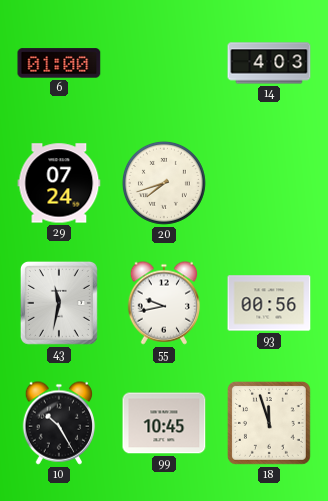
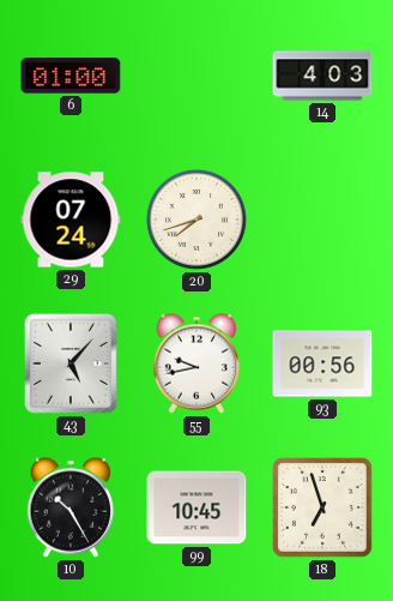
43: 11:32 -> 5:07 (71, 363)
18: 11:57 -> 6:57 (322, 507)
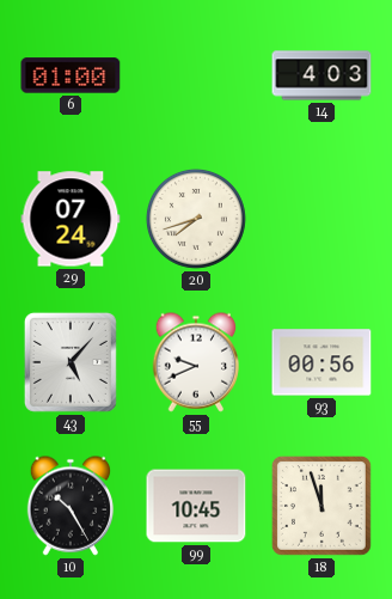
55: 9:43 -> 9:41 (196, 362)
18: 6:57 -> 11:57 (321, 506)
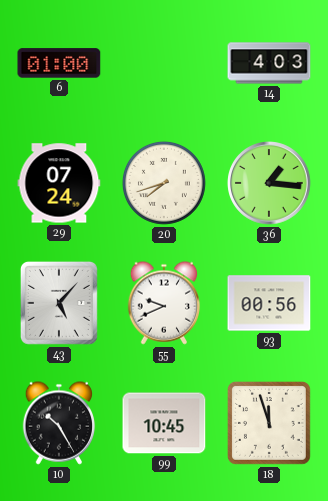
36: none -> 1:16 (269, 183)
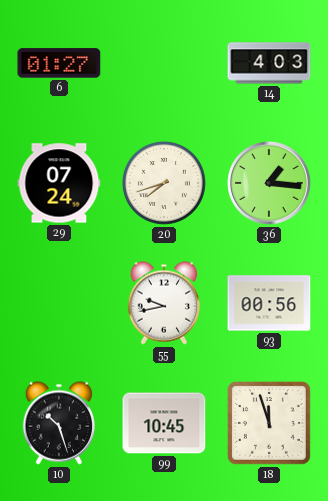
6: 01:00 -> 01:27 (59, 63)
43: 5:07 -> none (59, 303)
55: 9:41 -> 9:43 (164, 303)
10: 10:25 -> 10:27 (59, 423)
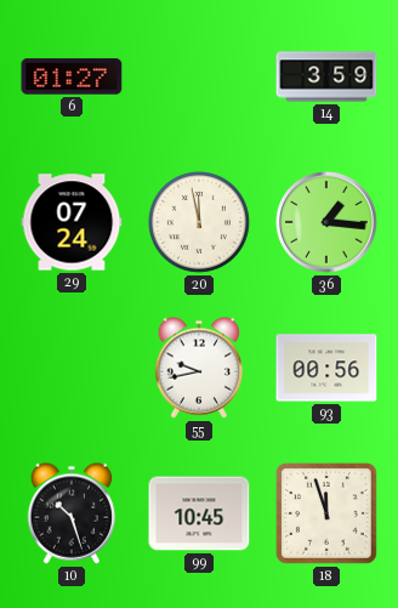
14: 4:03 -> 3:59 (326, 76)
20: 7:42 -> 11:58 (199, 222)
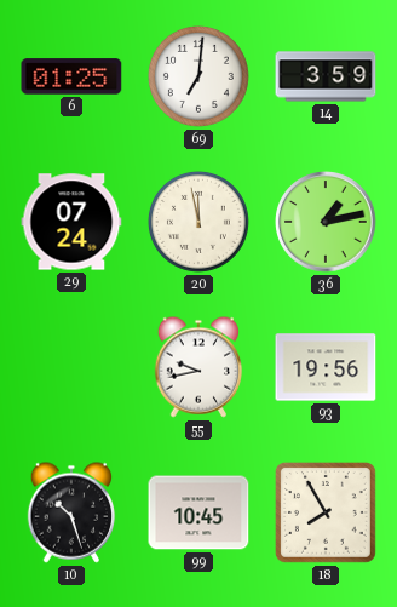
6: 01:27 -> 01:25 (71, 76)
69: none -> 7:01 (198, 76)
36: 1:16 -> 1:13 (326, 222)
93: 00:56 -> 19:56 (326, 367)
18: 11:57 -> 7:55 (326, 512)
